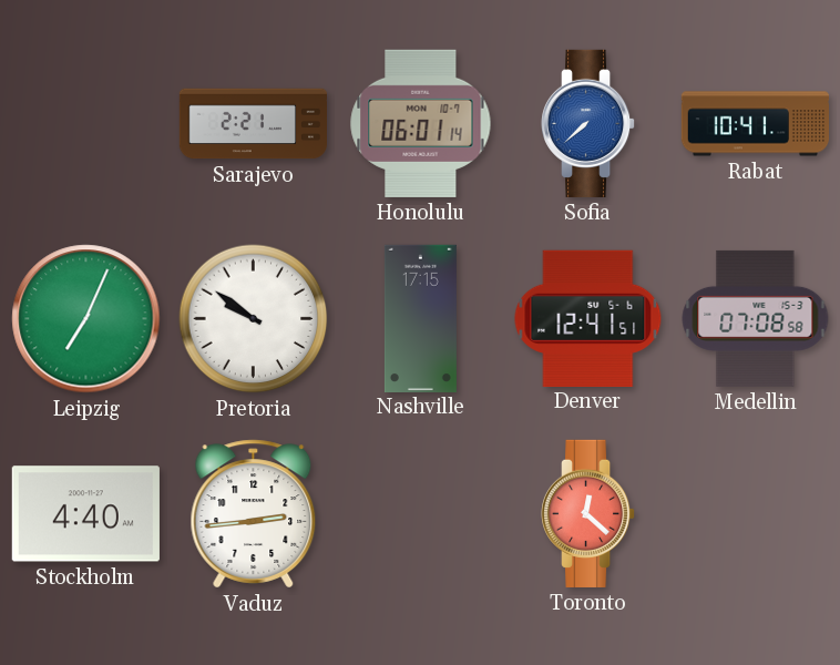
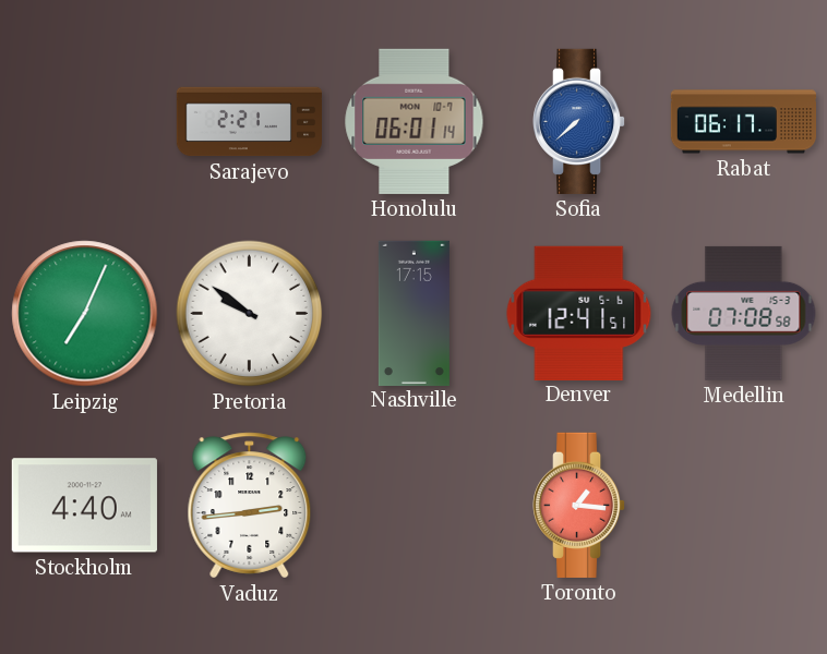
Rabat: 10:41 -> 06:17 (743, 122)
Toronto: 12:22 -> 1:16 (580, 505)
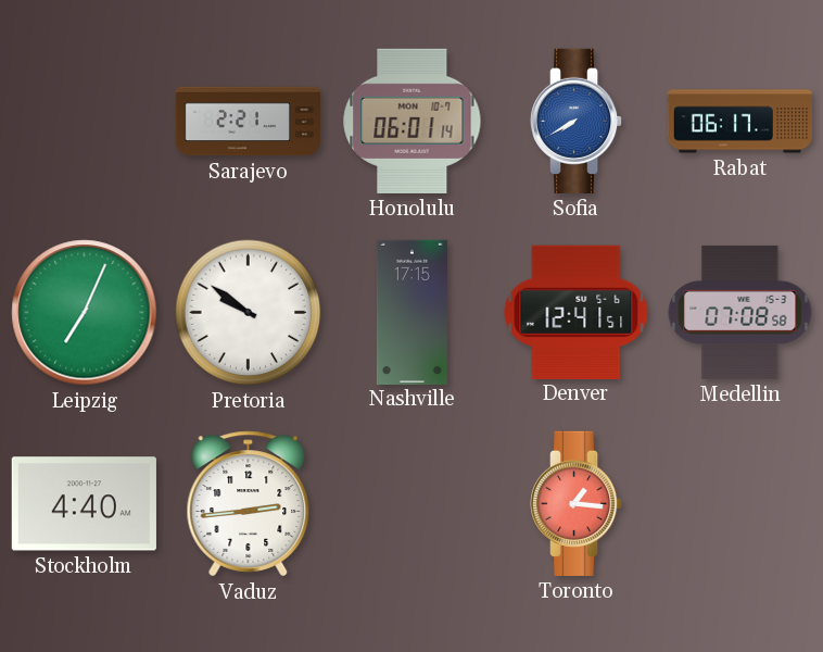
Sofia: 7:38 -> 7:40 (578, 121)
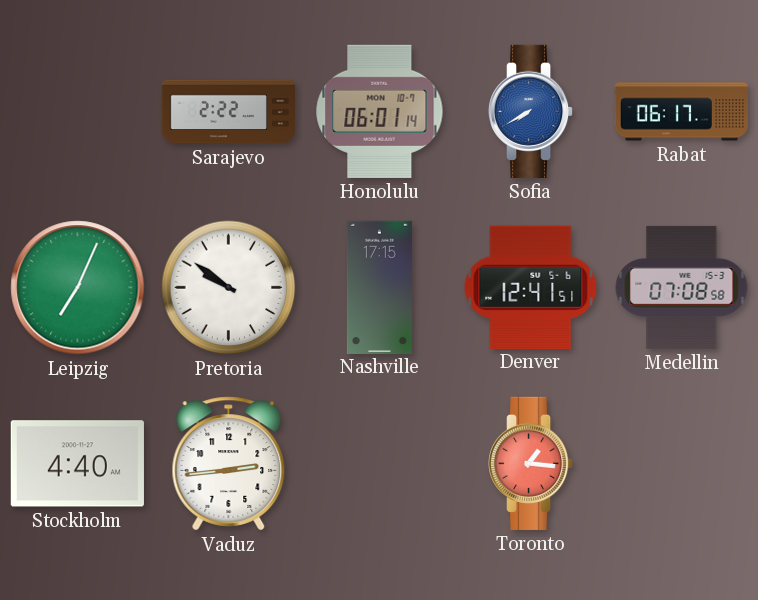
Sarajevo: 2:21 -> 2:22 (228, 112)
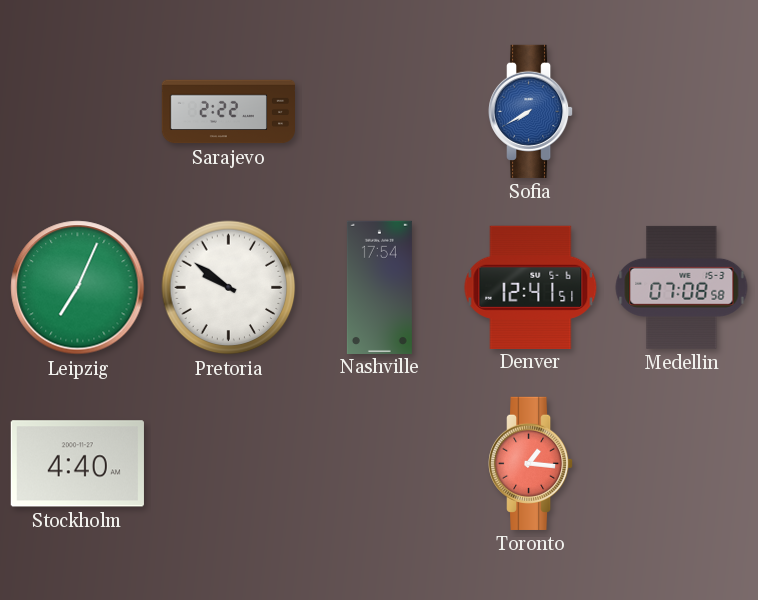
Honolulu: 06:01 -> none (380, 111)
Rabat: 06:17 -> none (681, 112)
Nashville: 17:15 -> 17:54 (379, 287)
Vaduz: 2:44 -> none (229, 464)
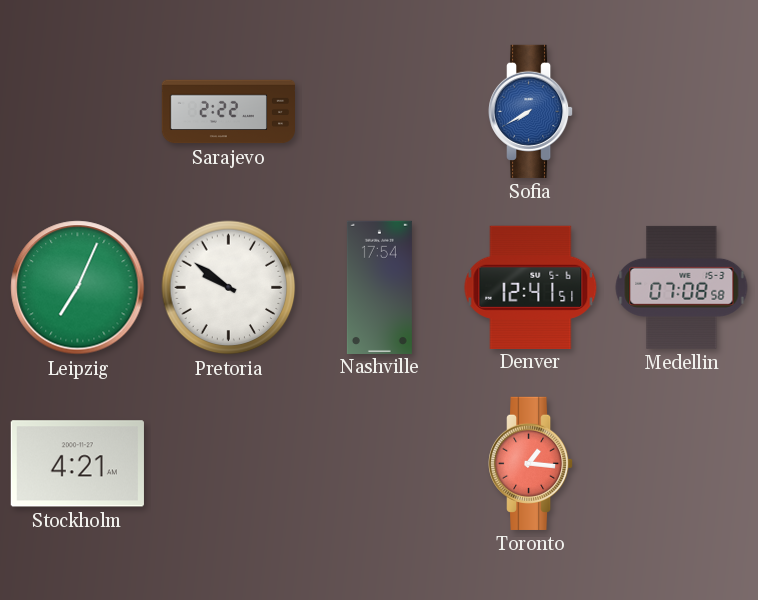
Stockholm: 4:40 -> 4:21 (77, 464)
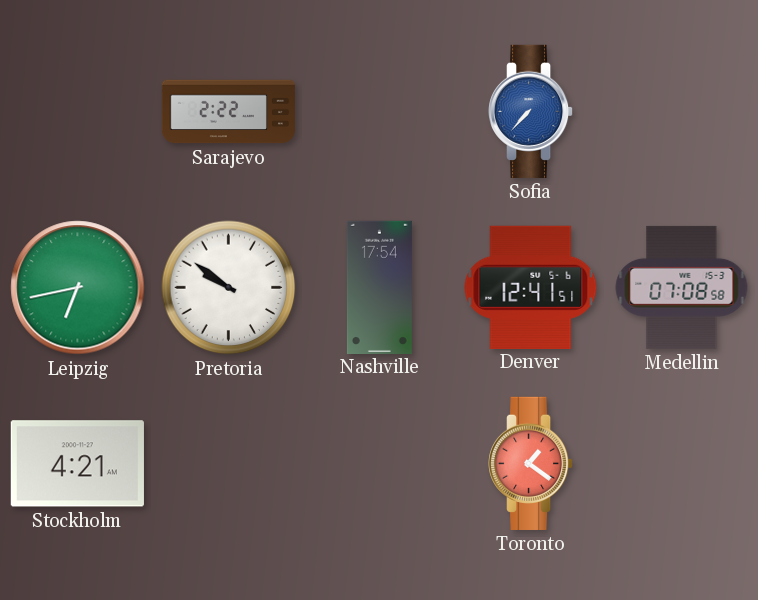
Sofia: 7:40 -> 7:37 (532, 111)
Leipzig: 7:04 -> 6:43 (78, 288)
Toronto: 1:16 -> 1:21 (532, 463)
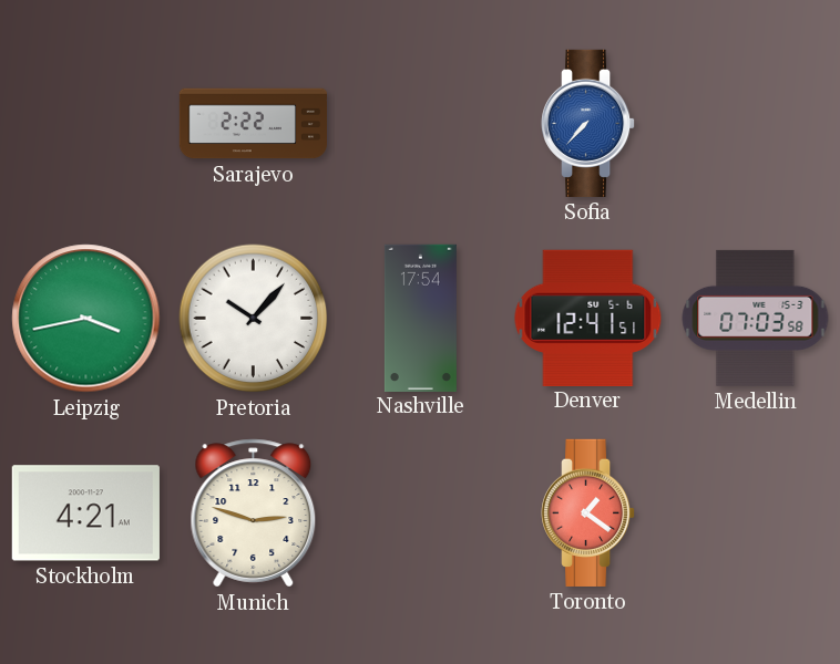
Leipzig: 6:43 -> 3:43 (86, 319)
Pretoria: 9:51 -> 10:07 (254, 319)
Medellin: 07:08 -> 07:03 (756, 318)
Munich: none -> 2:48 (254, 513)
